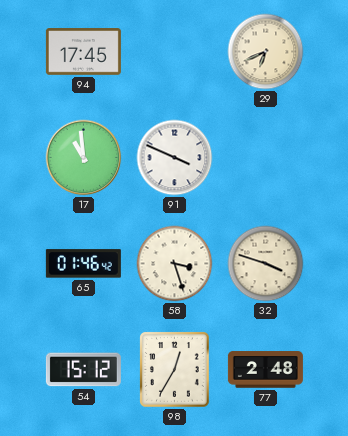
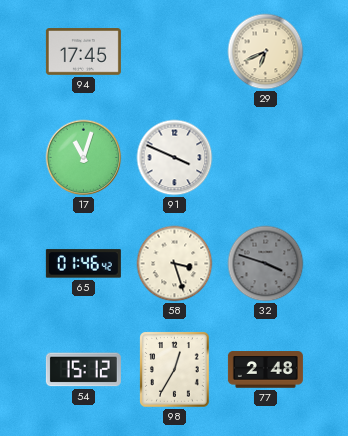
17: 10:59 -> 11:03 (84, 158)
32 dial: cream -> grey (266, 264)
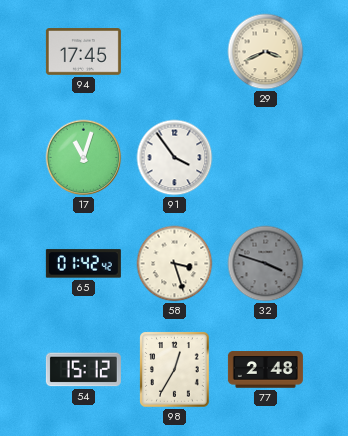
29: 6:41 -> 3:41 (266, 52)
91: 3:49 -> 3:54 (175, 158)
65: 01:46 -> 01:42 (83, 264)
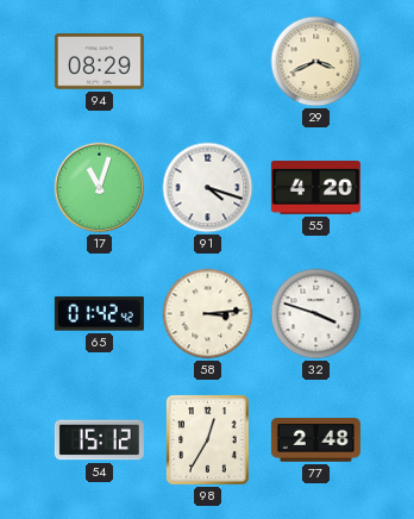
94: 17:45 -> 08:29 (99, 62)
91: 3:54 -> 4:18 (208, 188)
55: none -> 4:20 (315, 188)
58: 3:27 -> 3:14 (208, 314)
32 dial: grey -> white (316, 314)
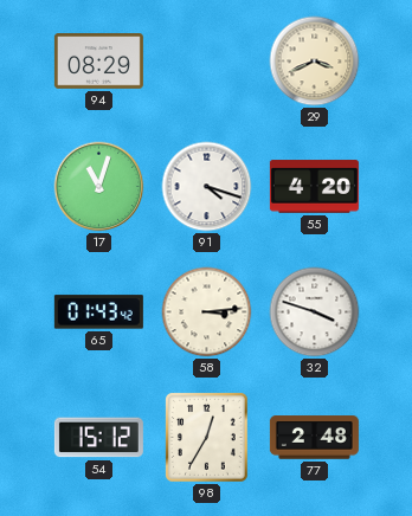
65: 01:42 -> 01:43 (98, 312)
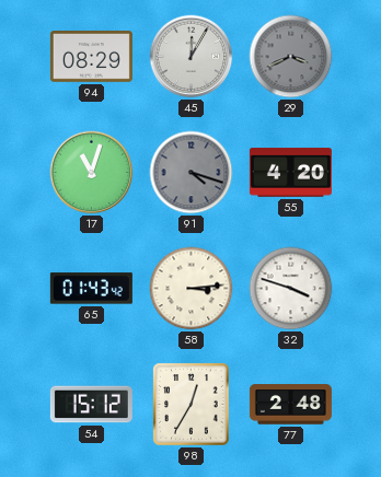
45: none -> 12:05 (192, 57)
29 dial: cream -> grey (291, 57)
91 dial: white -> grey (192, 173)
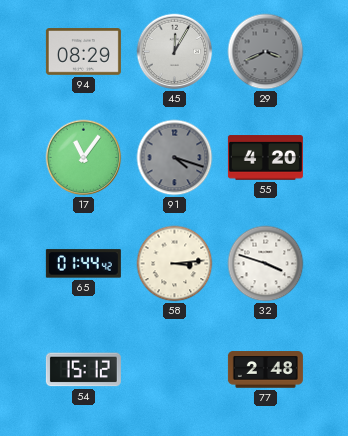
17: 11:03 -> 11:06 (84, 158)
65: 01:43 -> 01:44 (83, 264)
98: 12:35 -> none (192, 405)
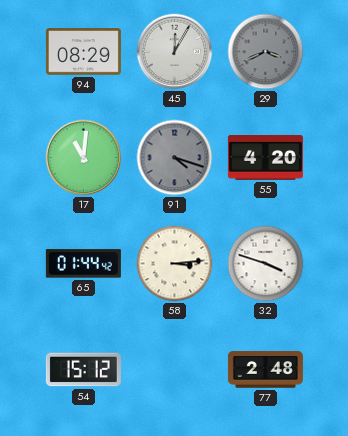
17: 11:06 -> 11:01 (84, 158)
